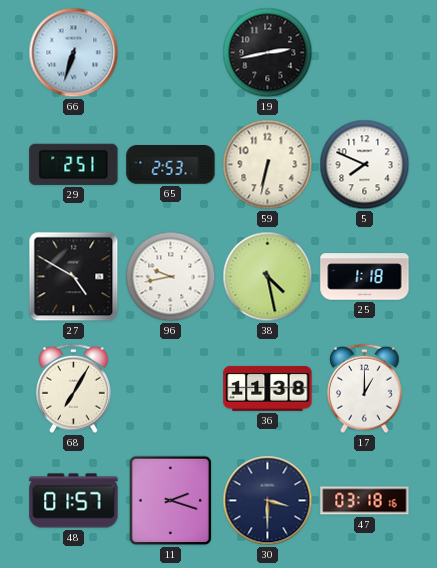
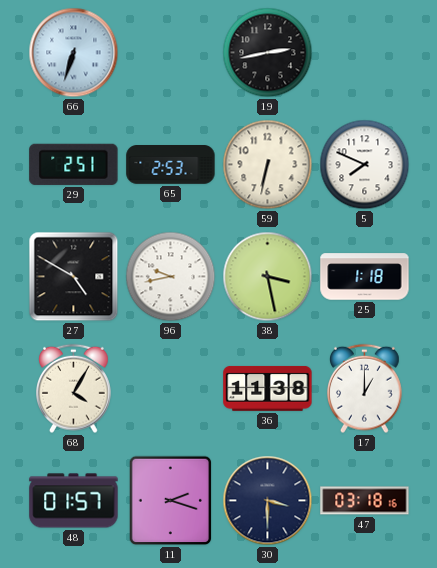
38: 4:28 -> 3:28 (268, 277)
68: 7:05 -> 4:05 (74, 389)
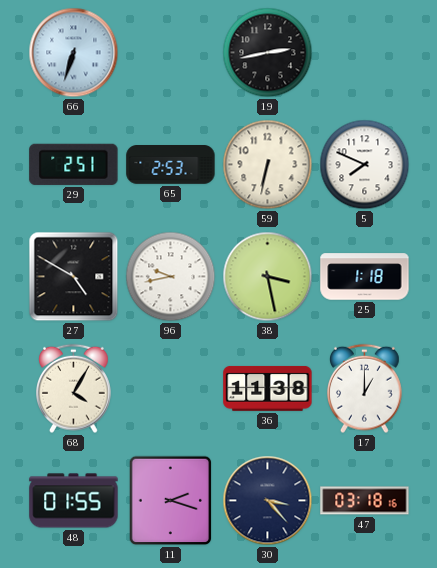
48: 01:57 -> 01:55 (74, 501)
30: 3:30 -> 3:23 (268, 501)
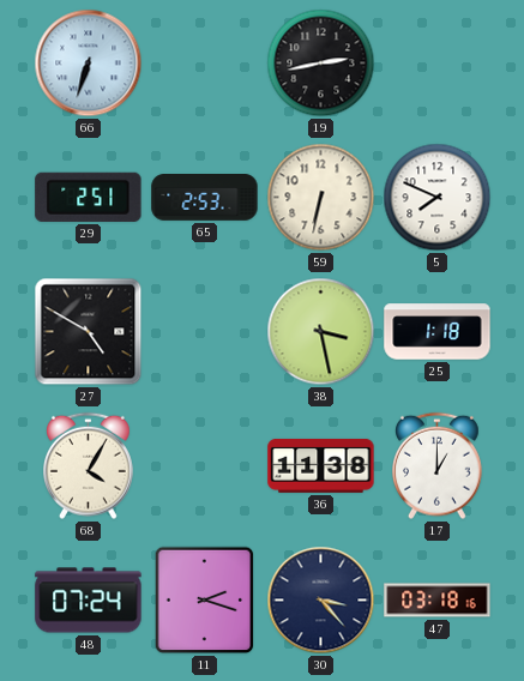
96: 9:43 -> none (171, 277)
48: 01:55 -> 07:24 (89, 601)
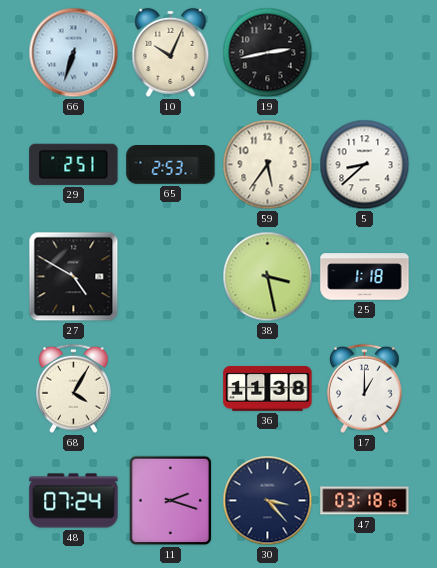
10: none -> 10:04 (171, 52)
59: 6:32 -> 5:36 (268, 165)
5: 7:49 -> 8:38 (365, 165)
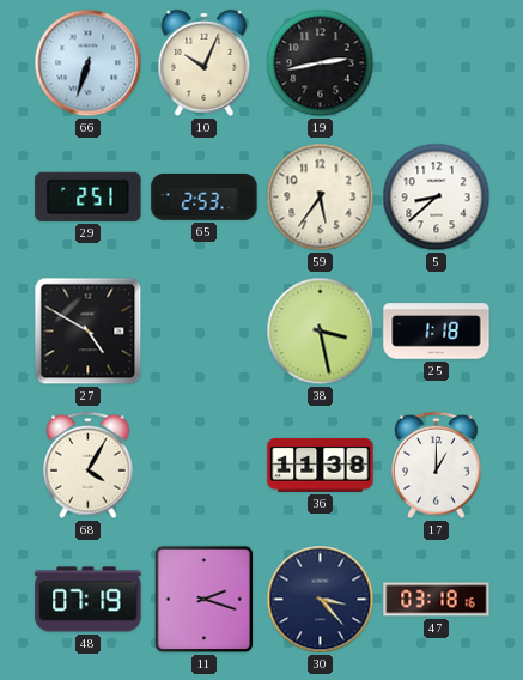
48: 07:24 -> 07:19 (89, 600)
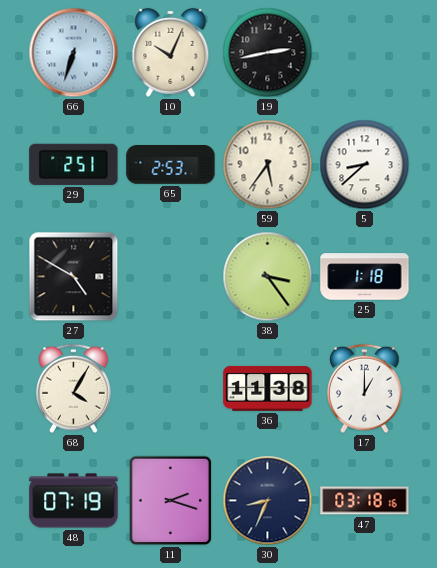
38: 3:28 -> 3:24 (268, 277)
30: 3:23 -> 8:34 (268, 501)
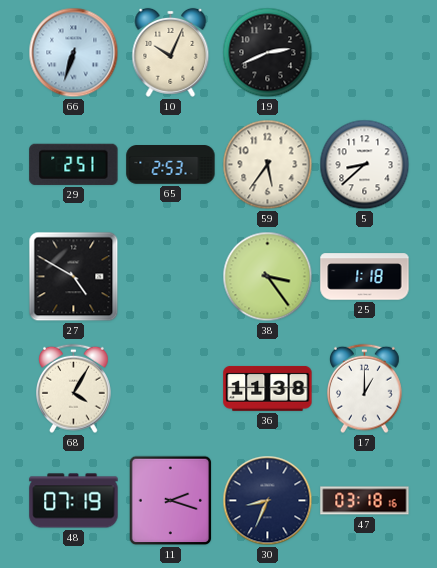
19: 2:43 -> 2:41 (268, 53)
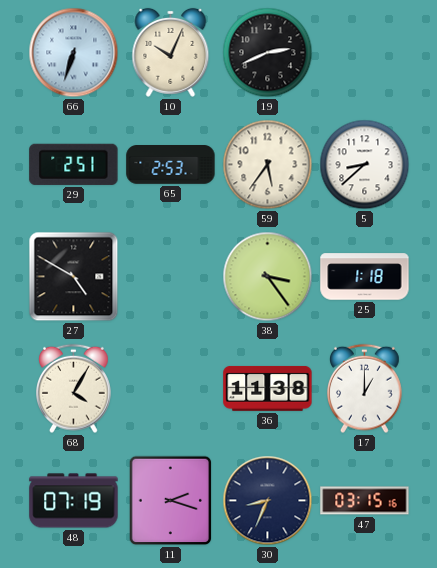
47: 03:18 -> 03:15 (365, 501)
